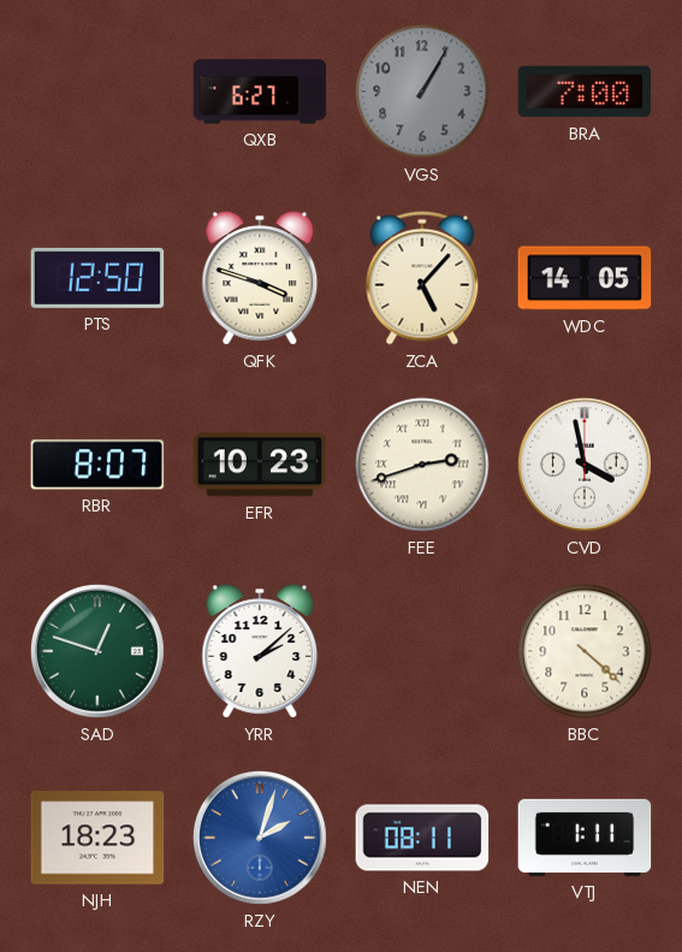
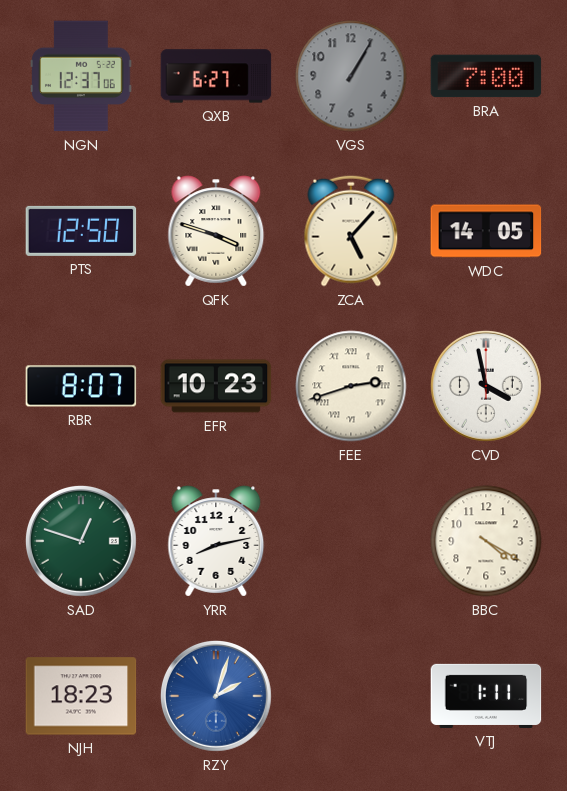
NGN: none -> 12:37 (82, 76)
YRR: 2:08 -> 8:13 (216, 541)
BBC: 4:22 -> 4:20 (486, 541)
NEN: 08:11 -> none (422, 838)
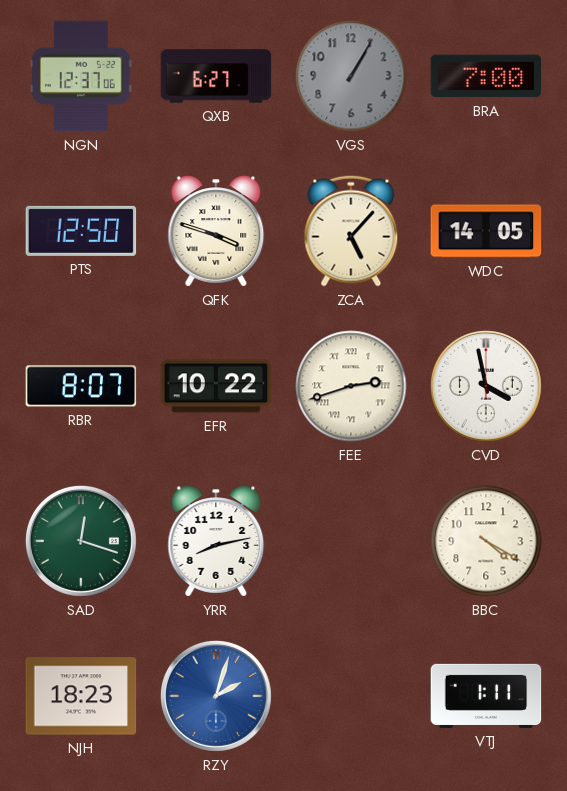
EFR: 10:23 -> 10:22 (216, 386)
SAD: 12:48 -> 12:18 (81, 541)
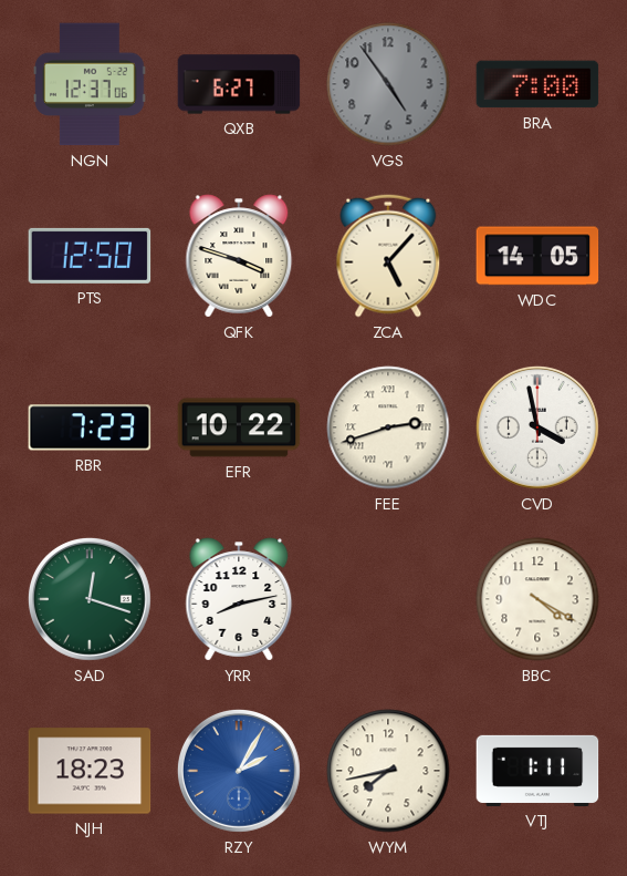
VGS: 1:05 -> 4:54 (388, 84)
RBR: 8:07 -> 7:23 (90, 427)
RZY: 2:03 -> 2:05 (239, 771)
WYM: none -> 7:43 (388, 771)
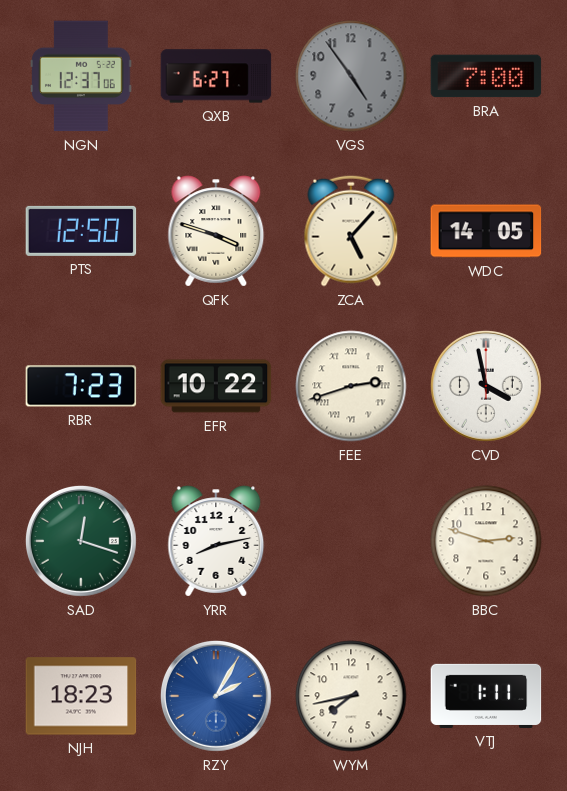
BBC: 4:20 -> 2:48 (486, 541)
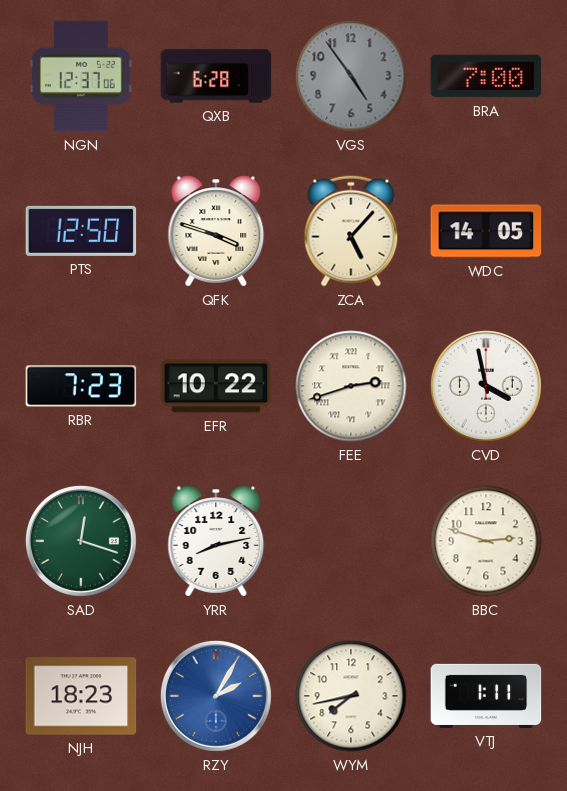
QXB: 6:27 -> 6:28 (216, 76)
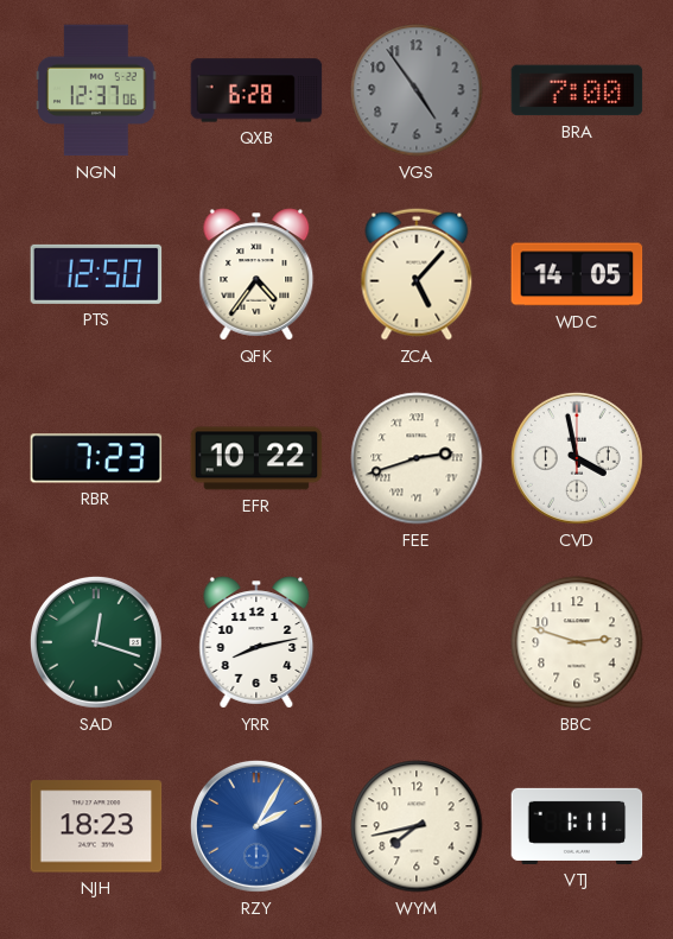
QFK: 3:48 -> 4:36 (256, 274)
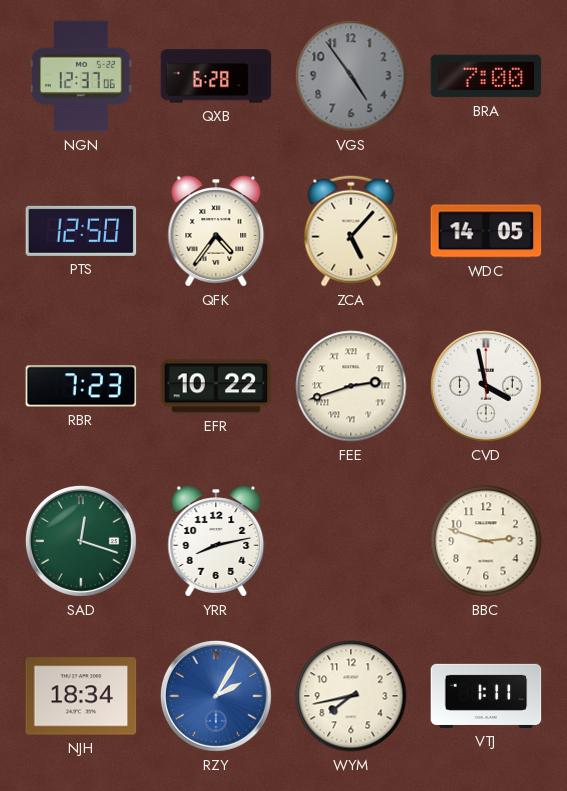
NJH: 18:23 -> 18:34 (81, 696)
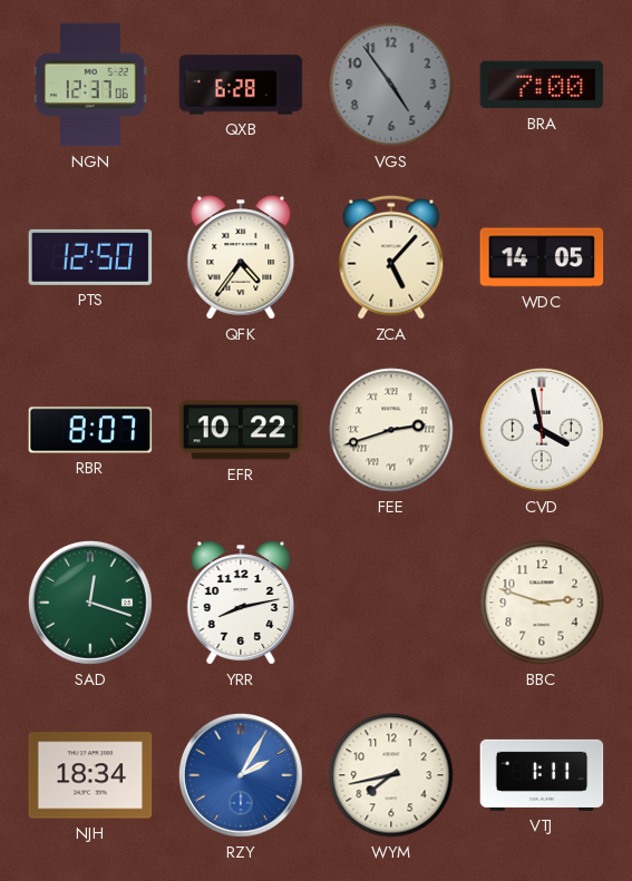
RBR: 7:23 -> 8:07 (90, 430)
